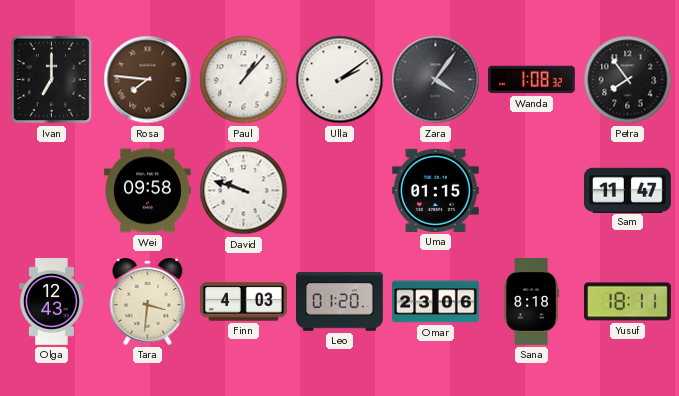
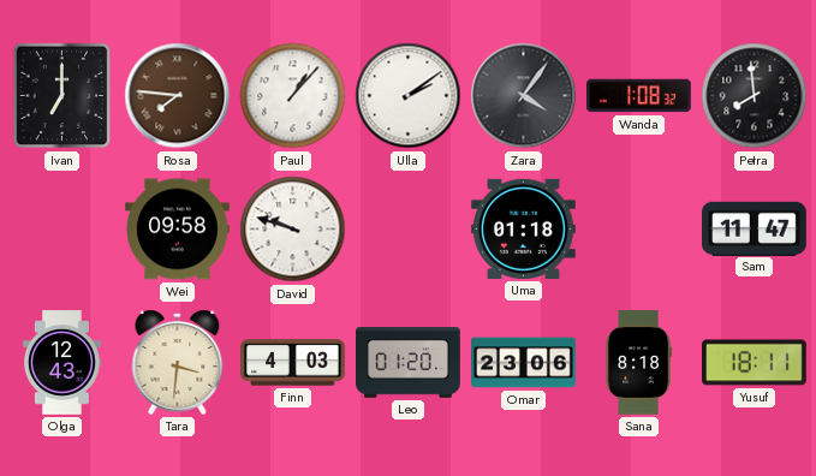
Petra: 7:54 -> 7:59 (755, 96)
Uma: 01:15 -> 01:18 (524, 228)
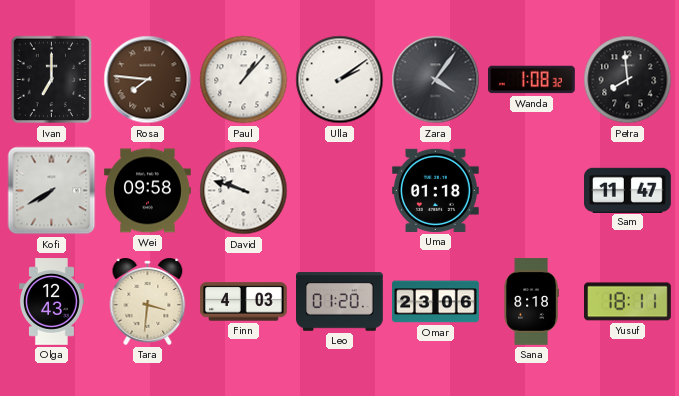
Kofi: none -> 7:40 (52, 191)
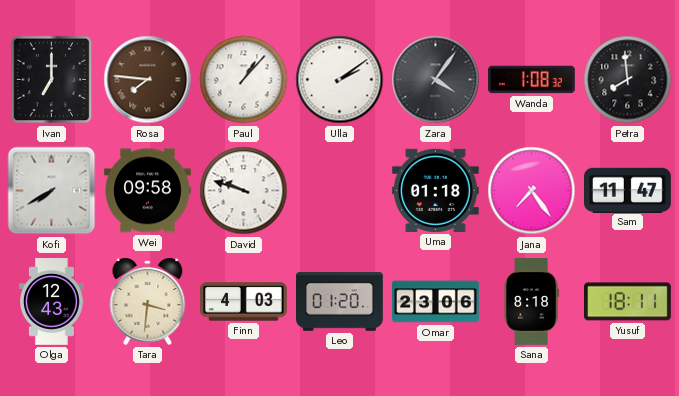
Jana: none -> 7:24 (532, 191)
